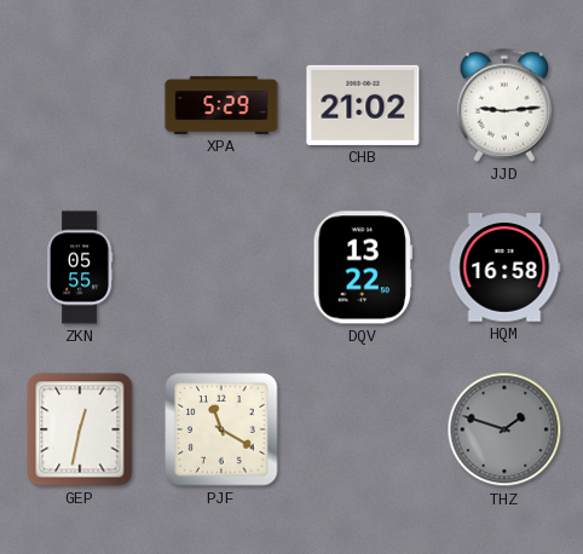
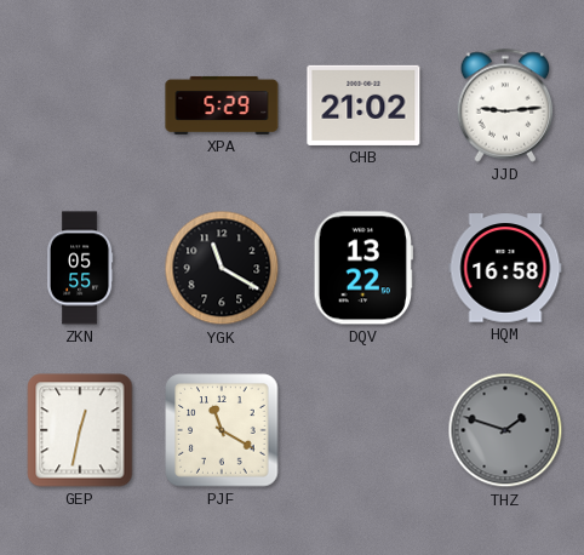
YGK: none -> 11:20 (222, 268)
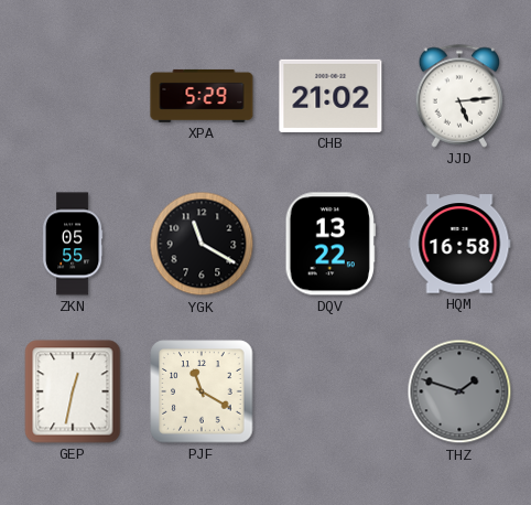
JJD: 9:14 -> 5:14 (459, 96)
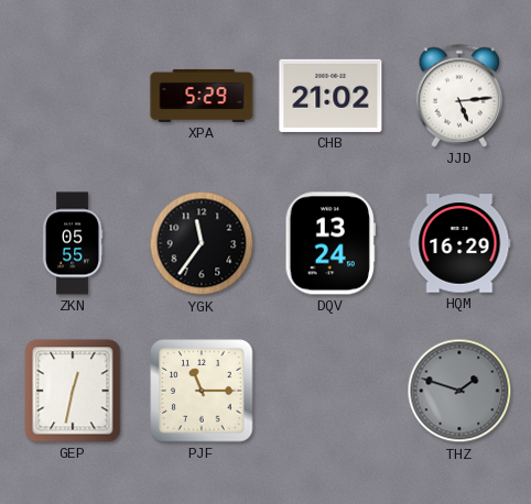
YGK: 11:20 -> 11:36 (202, 243)
DQV: 13:22 -> 13:24 (330, 243)
HQM: 16:58 -> 16:29 (459, 243)
PJF: 11:20 -> 11:15 (202, 391)
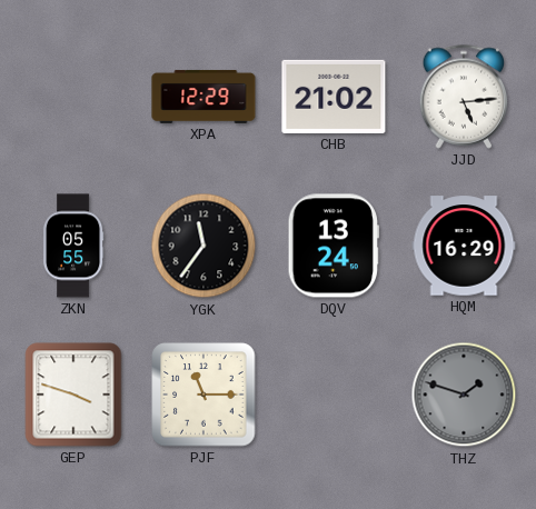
XPA: 5:29 -> 12:29 (204, 97)
GEP: 12:32 -> 3:48 (73, 395)
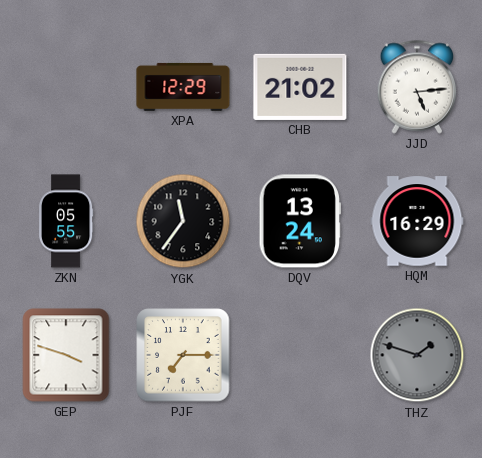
PJF: 11:15 -> 7:15 (183, 355)
